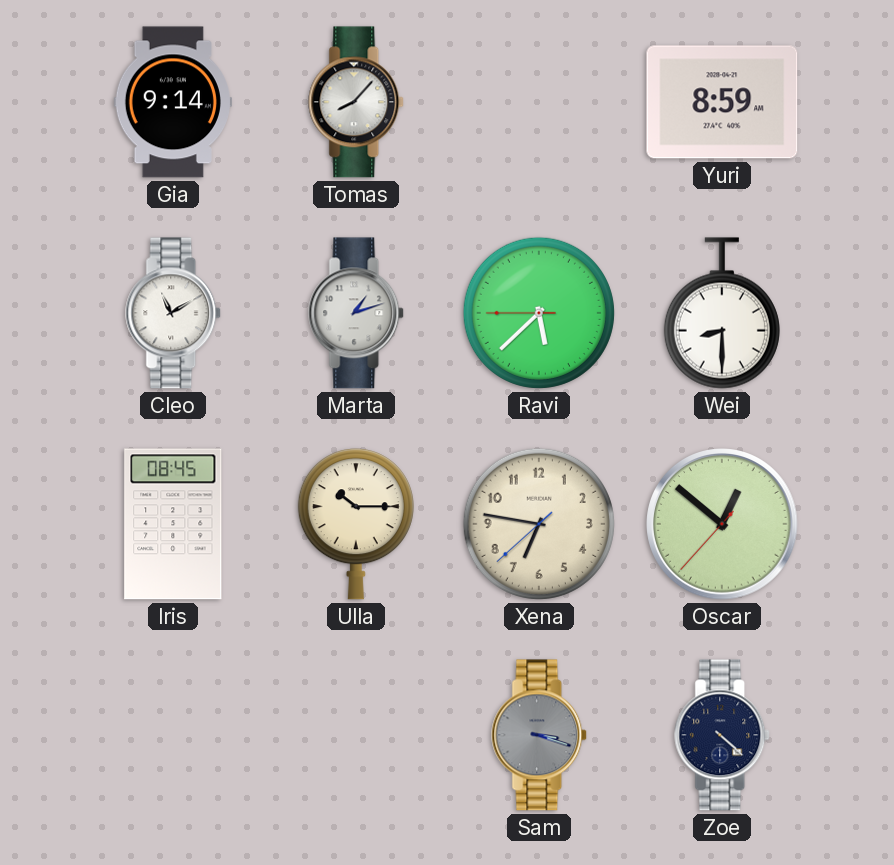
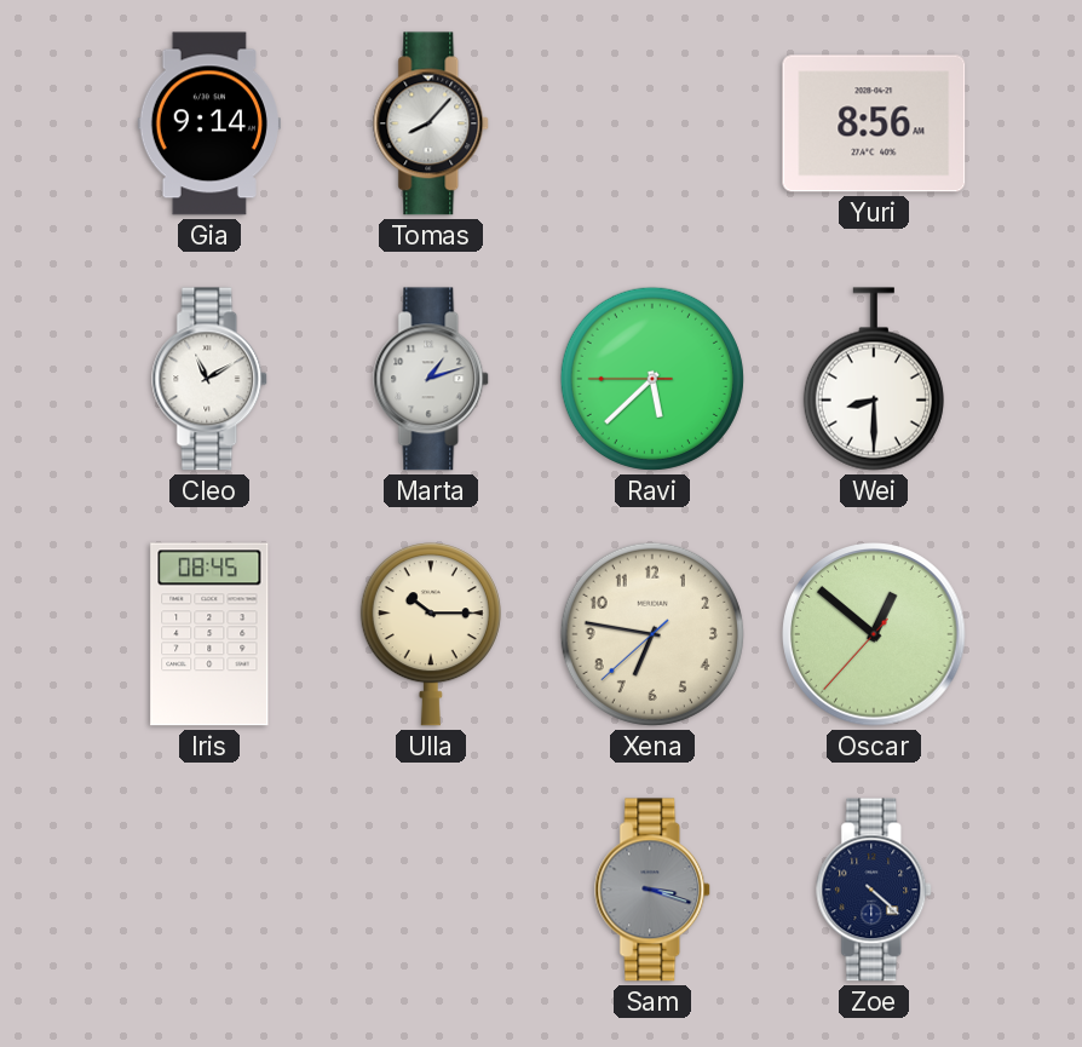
Yuri: 8:59 -> 8:56 (874, 123)
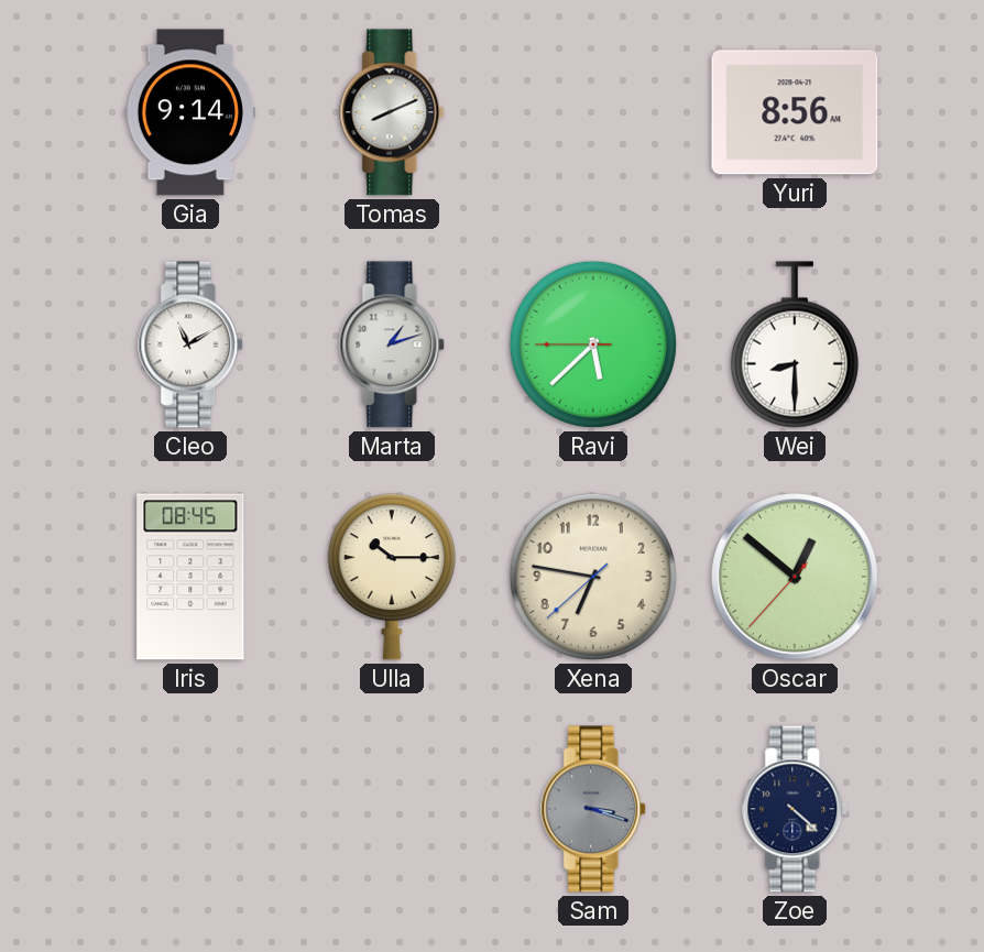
Tomas: 8:07 -> 8:11 (393, 112)
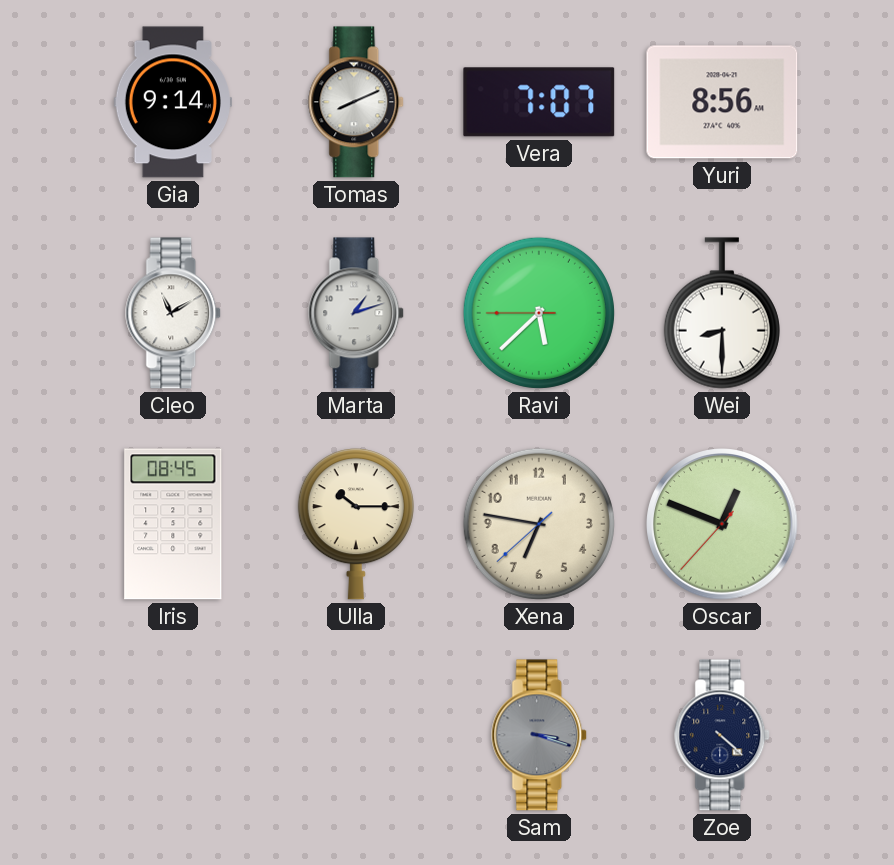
Vera: none -> 7:07 (539, 102)
Oscar: 12:51 -> 12:48 (722, 524)
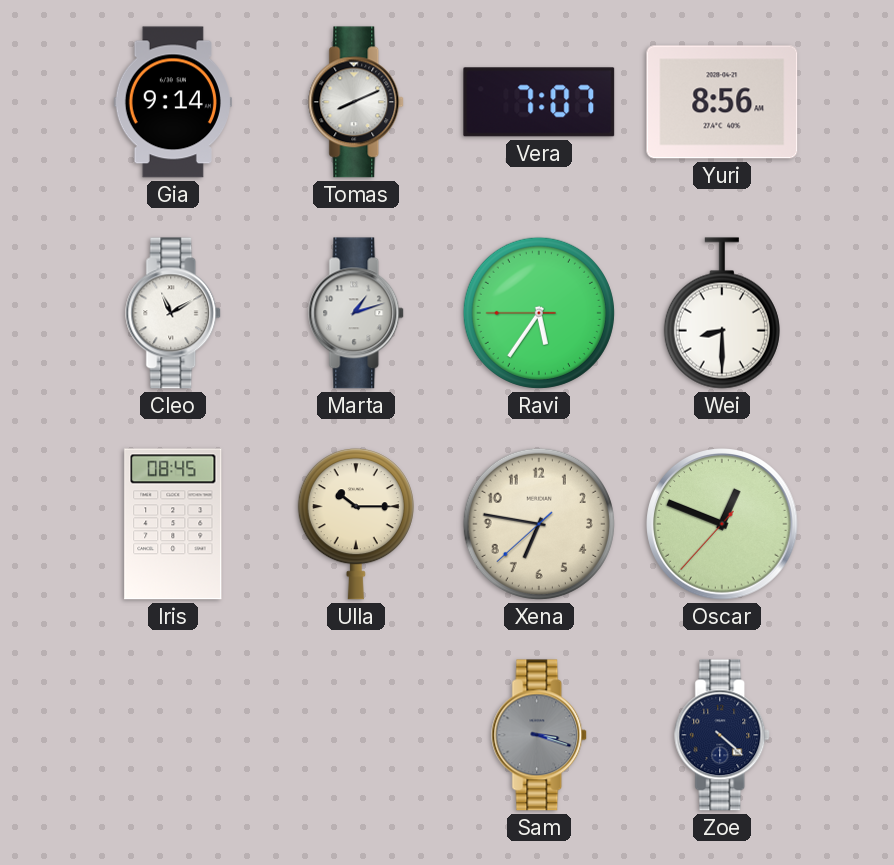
Ravi: 5:37 -> 5:35 (539, 313)
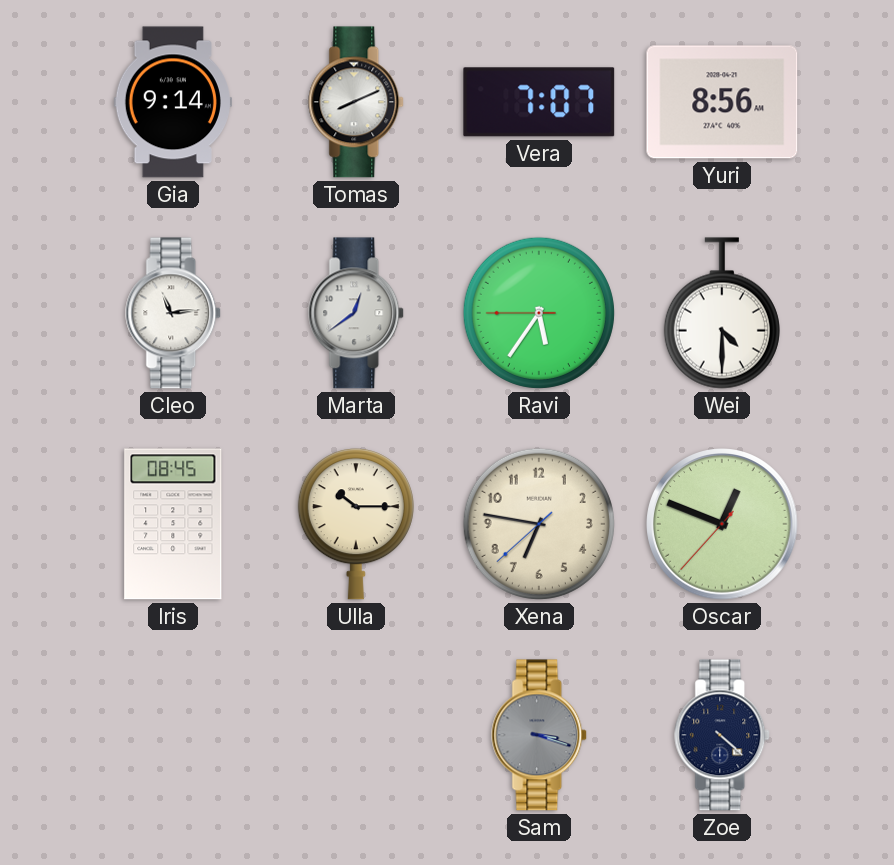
Cleo: 11:10 -> 11:14 (174, 313)
Marta: 1:12 -> 12:39 (357, 313)
Wei: 8:30 -> 4:30 (722, 313)
